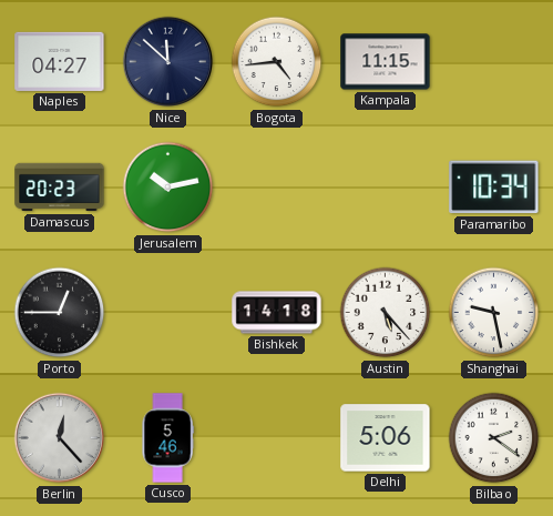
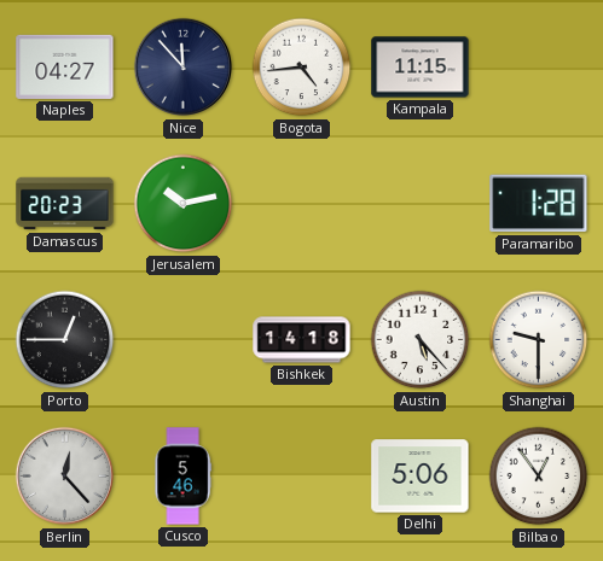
Nice: 11:52 -> 11:53 (184, 68)
Paramaribo: 10:34 -> 1:28 (539, 204)
Shanghai: 9:28 -> 9:30 (539, 340)
Bilbao: 2:21 -> 12:54 (539, 477)
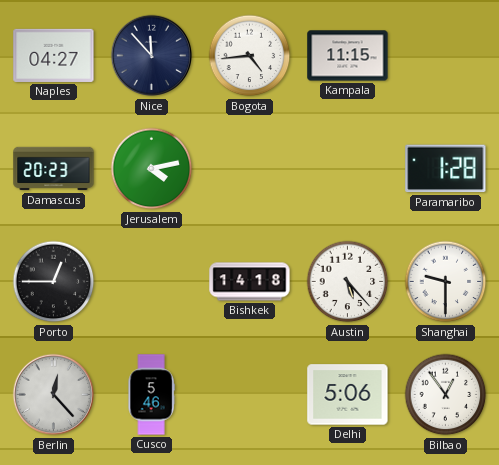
Jerusalem: 10:13 -> 4:13 (152, 169)
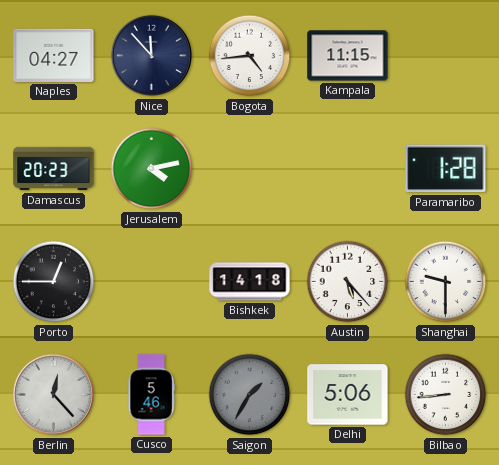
Saigon: none -> 1:35 (250, 395)
Bilbao: 12:54 -> 8:44 (446, 395)
